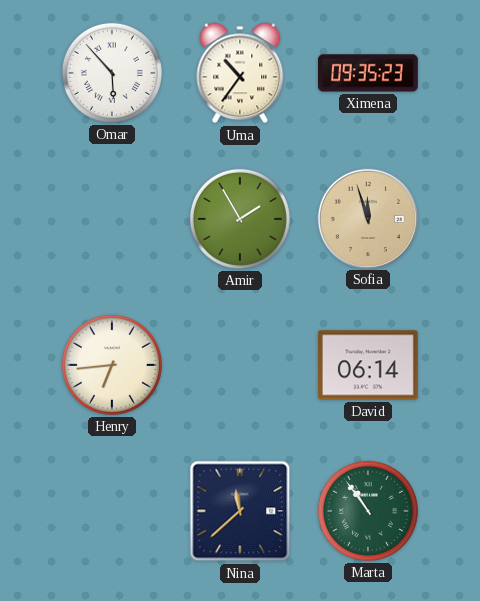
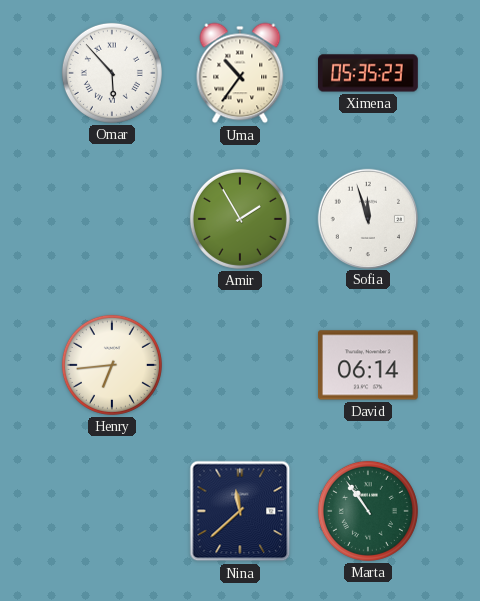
Ximena: 09:35 -> 05:35 (369, 73)
Sofia dial: champagne -> white (367, 218)
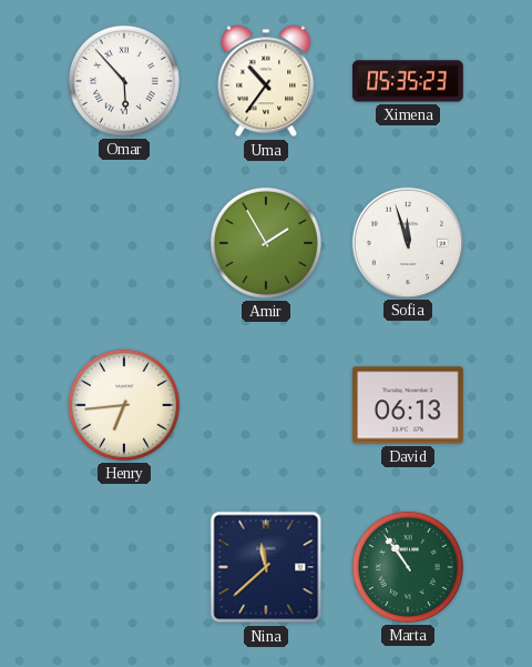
David: 06:14 -> 06:13 (409, 405)
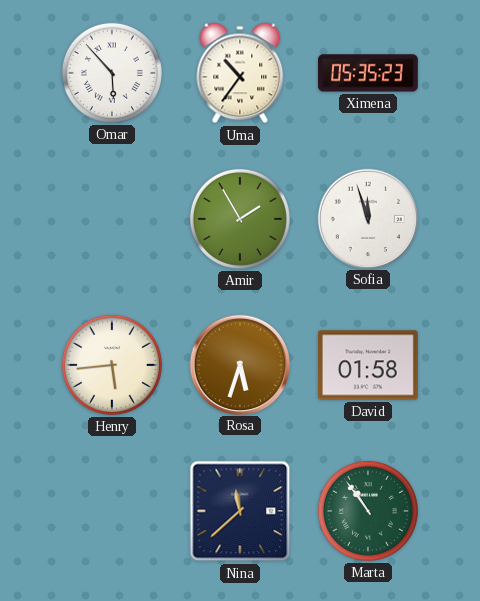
Henry: 6:44 -> 5:44 (112, 365)
Rosa: none -> 5:33 (239, 364)
David: 06:13 -> 01:58 (369, 365)
